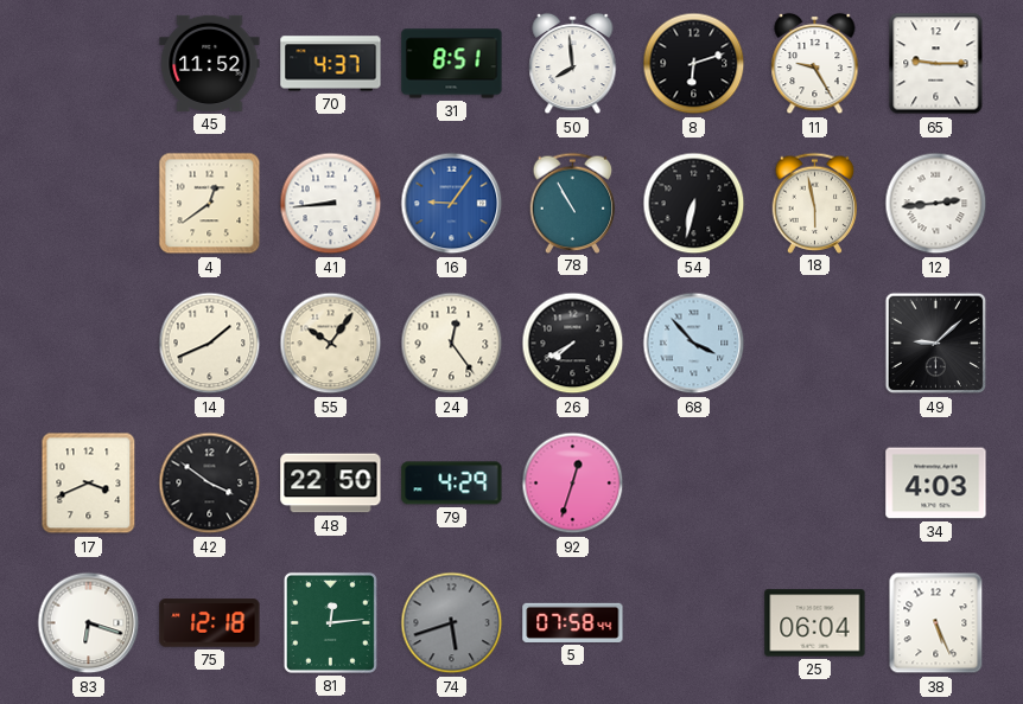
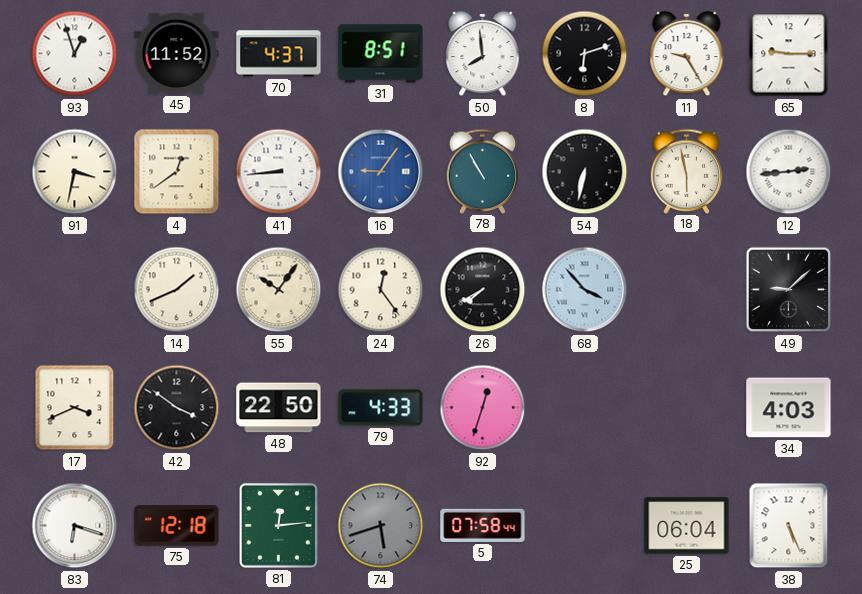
93: none -> 12:57 (75, 54)
91: none -> 3:32 (75, 172)
79: 4:29 -> 4:33 (381, 408)
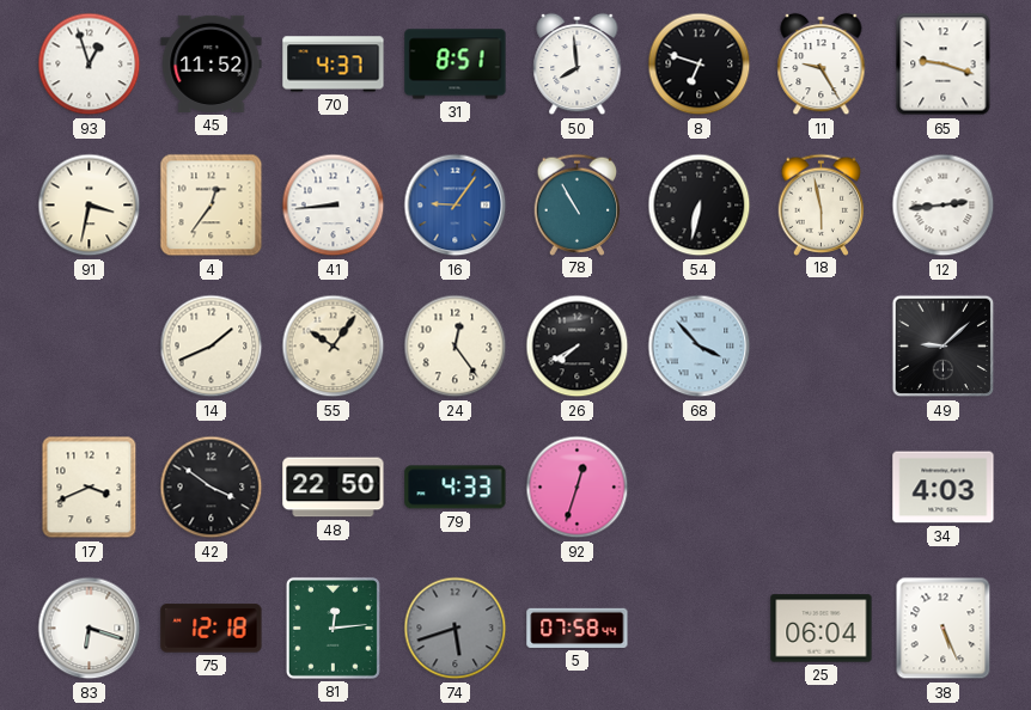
8: 6:12 -> 6:48 (700, 65)
65: 9:15 -> 9:18 (944, 65)
4: 12:39 -> 12:36 (212, 206)
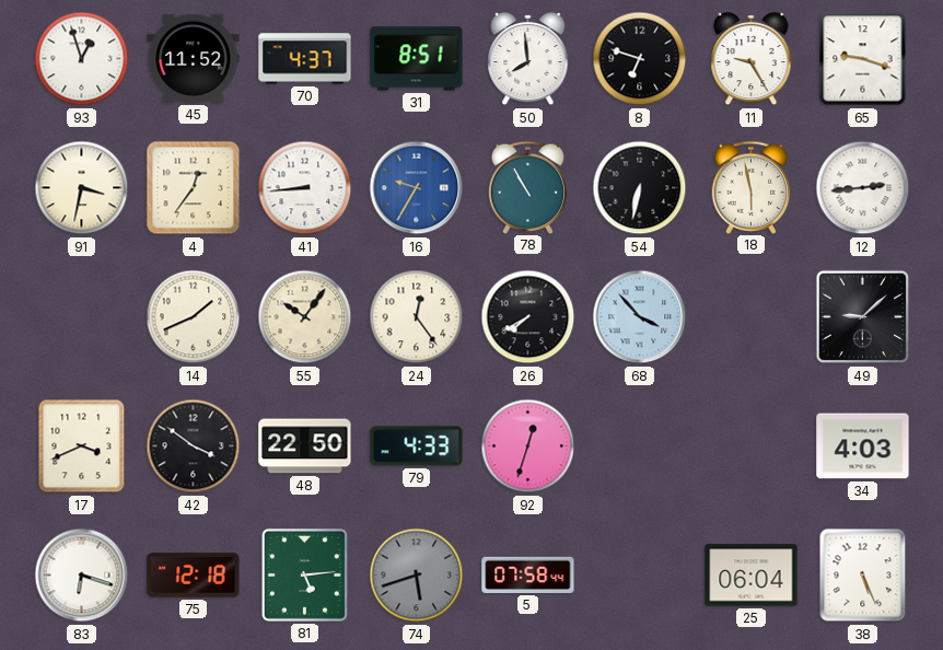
16: 9:06 -> 9:35 (417, 188)
81: 12:14 -> 5:14 (304, 574)
